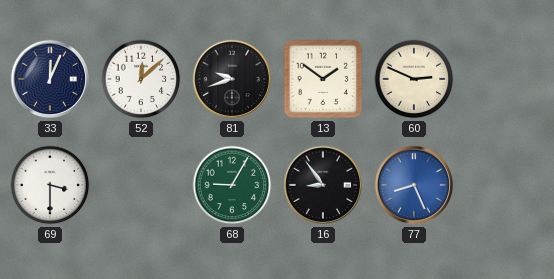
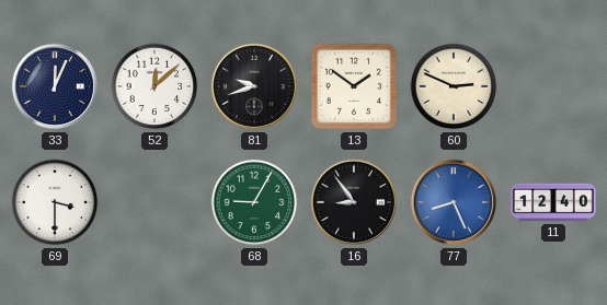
11: none -> 12:40 (553, 202)
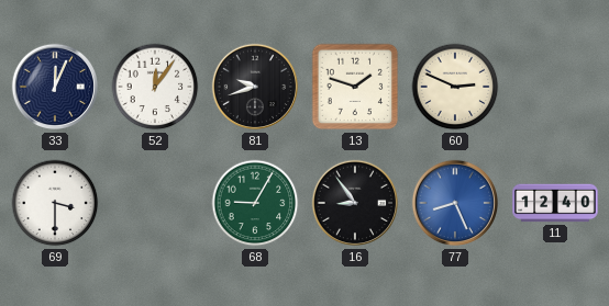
52: 12:08 -> 12:06 (155, 87)
13: 1:51 -> 1:48 (355, 87)
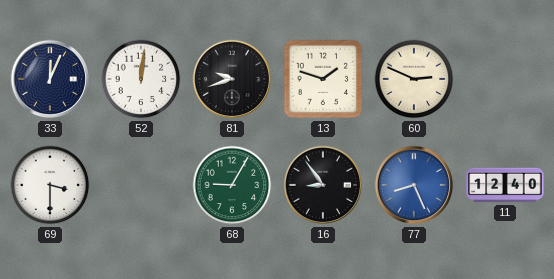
52: 12:06 -> 12:01 (141, 79)
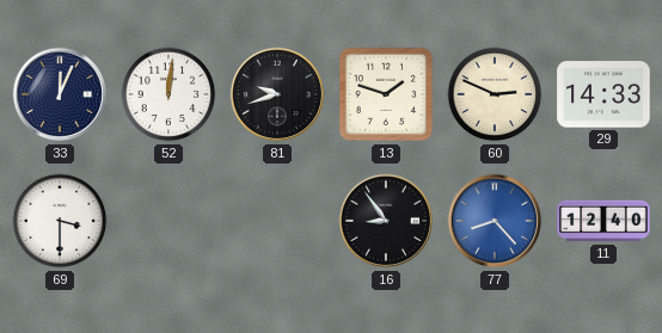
29: none -> 14:33 (603, 94)
68: 9:05 -> none (232, 185)
77: 8:26 -> 8:23 (495, 221)
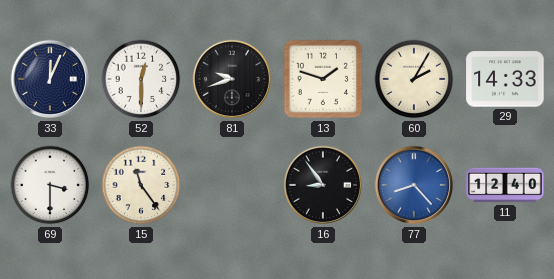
52: 12:01 -> 12:30 (141, 79)
60: 2:49 -> 2:05 (414, 79)
15: none -> 11:24 (141, 185)
